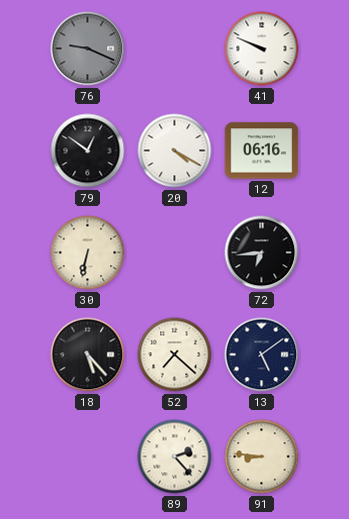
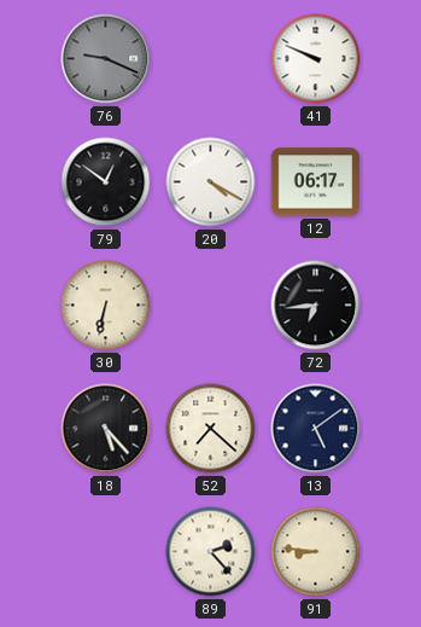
12: 06:16 -> 06:17 (316, 182)
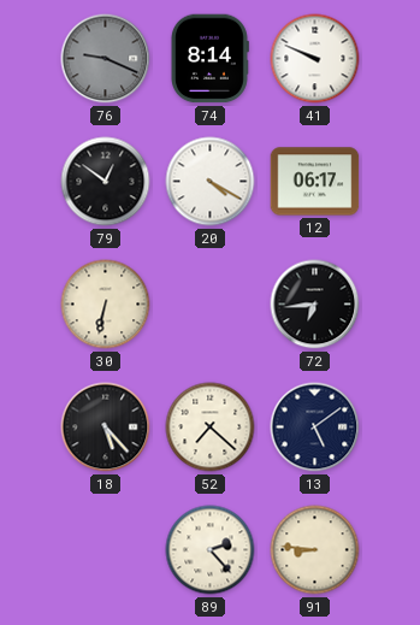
74: none -> 8:14 (209, 59)
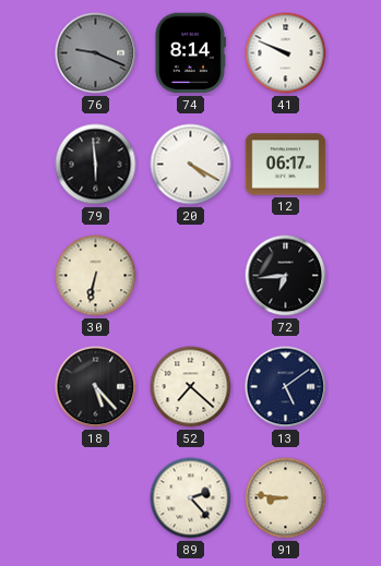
79: 12:51 -> 5:59 (96, 165)
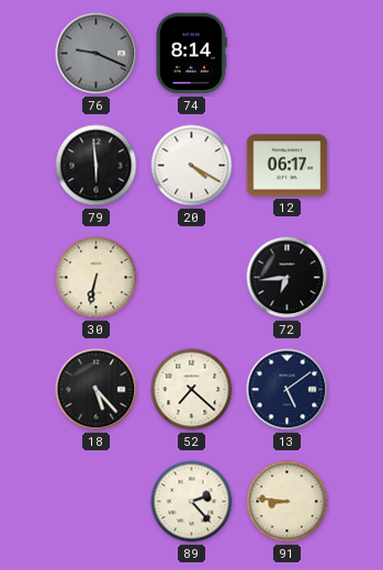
41: 9:49 -> none (286, 53)
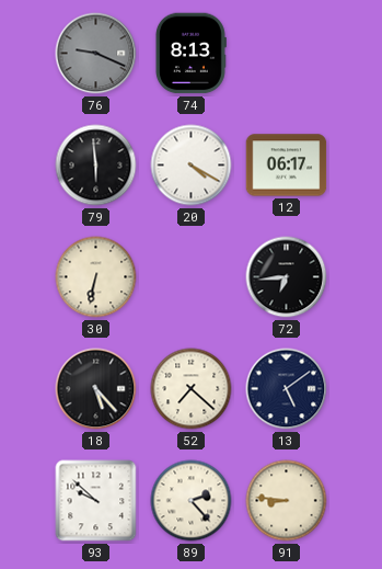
74: 8:14 -> 8:13 (190, 54)
93: none -> 9:52 (96, 501)
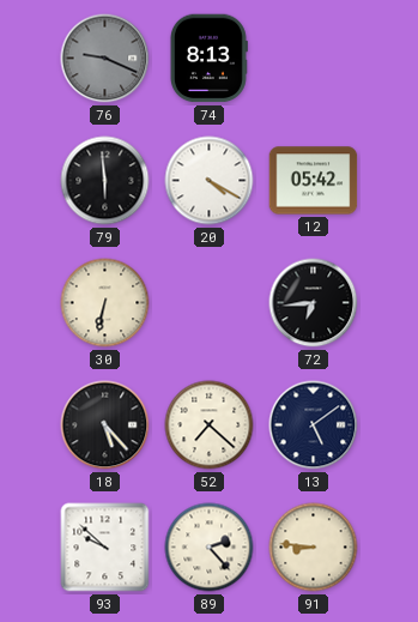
12: 06:17 -> 05:42 (314, 181)
